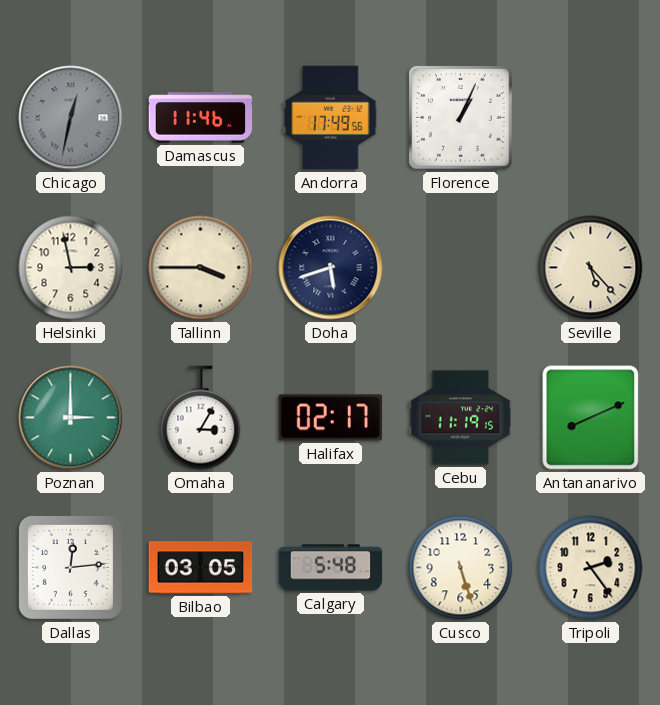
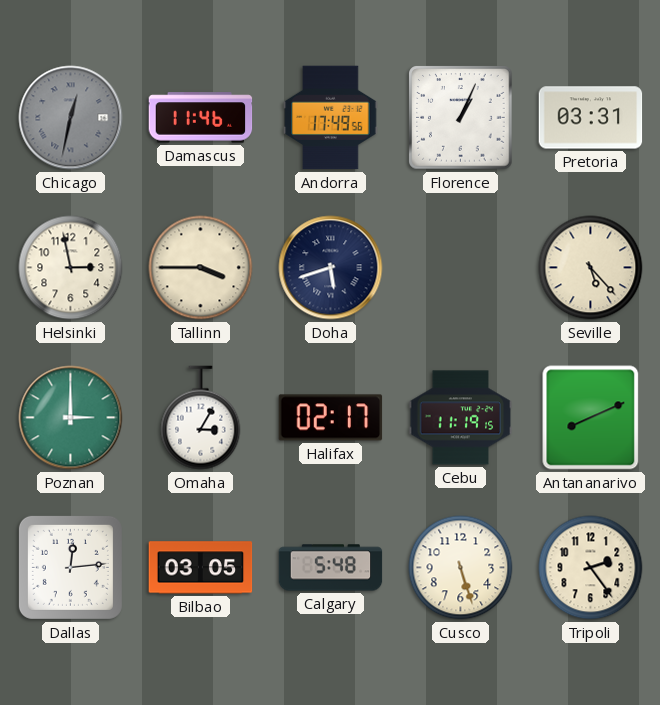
Pretoria: none -> 03:31 (591, 118)
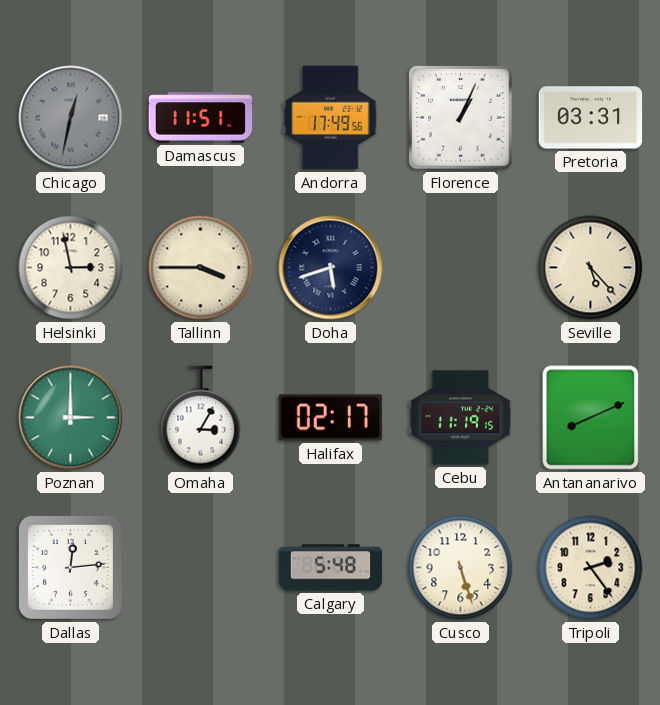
Damascus: 11:46 -> 11:51 (201, 118)
Bilbao: 03:05 -> none (201, 568)
